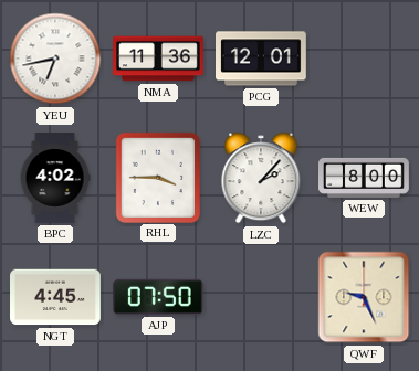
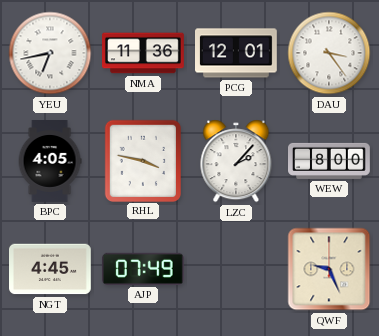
DAU: none -> 3:24 (329, 53)
BPC: 4:02 -> 4:05 (50, 162)
RHL: 3:45 -> 3:47 (142, 160)
AJP: 07:50 -> 07:49 (143, 269)
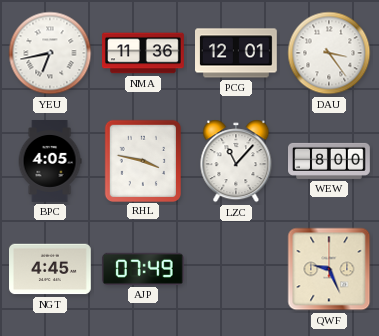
LZC: 2:07 -> 11:07 (236, 161)
